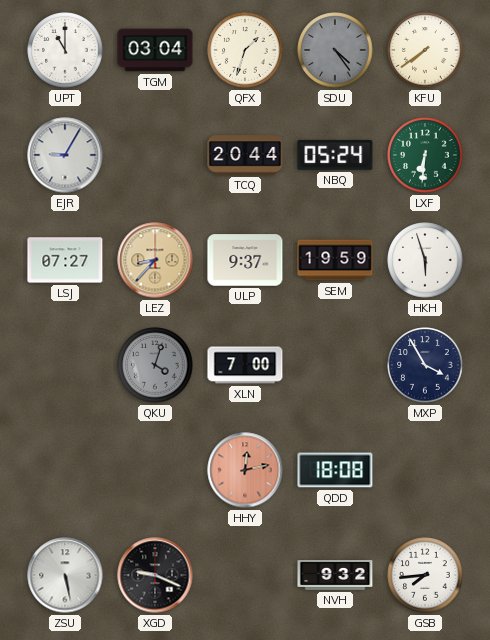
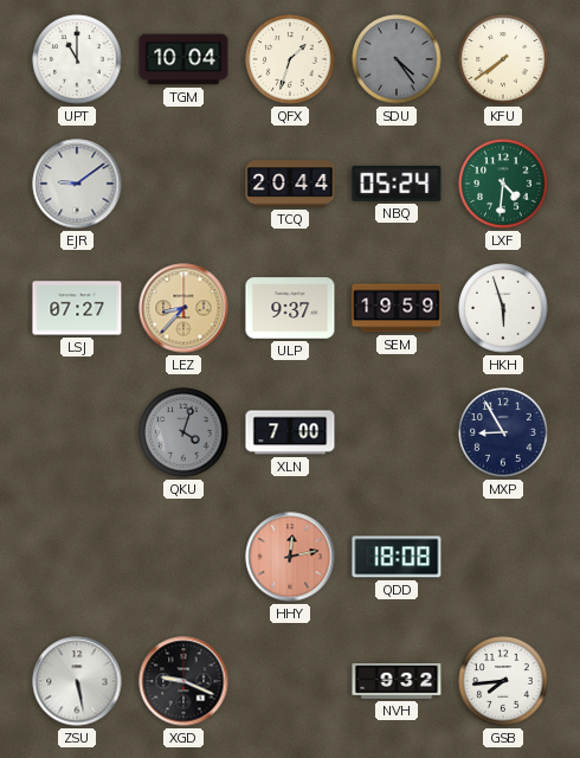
TGM: 03:04 -> 10:04 (183, 59)
EJR: 9:05 -> 9:09 (77, 184)
LXF: 6:31 -> 4:31 (503, 184)
MXP: 3:55 -> 8:55 (503, 432)
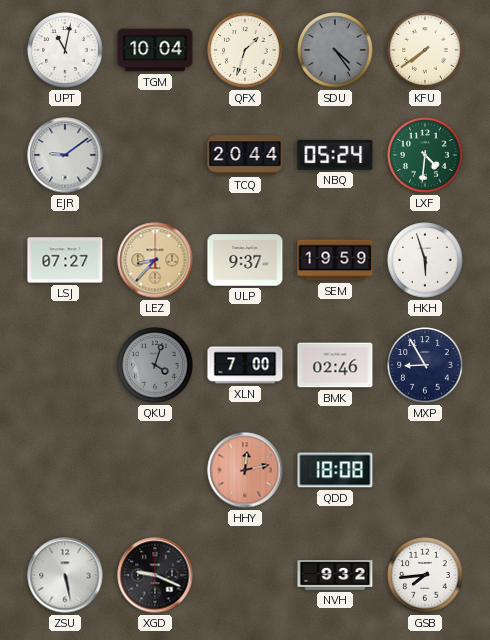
UPT: 11:00 -> 11:02 (65, 50)
BMK: none -> 02:46 (335, 365)
